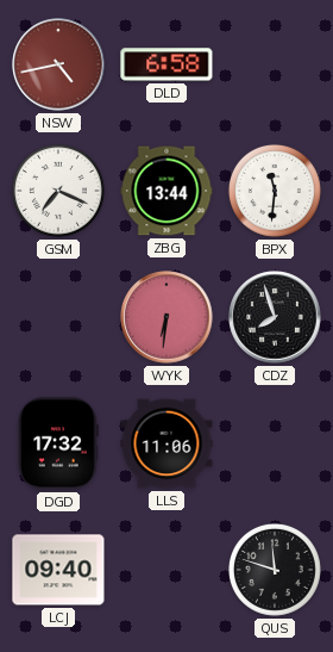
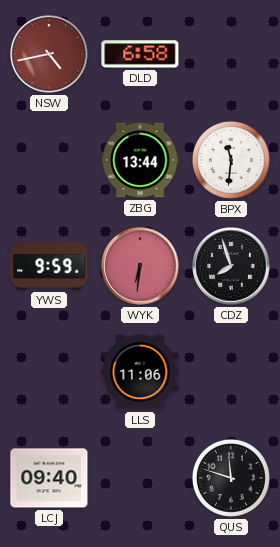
GSM: 7:19 -> none (58, 191)
YWS: none -> 9:59 (49, 266)
DGD: 17:32 -> none (58, 443)
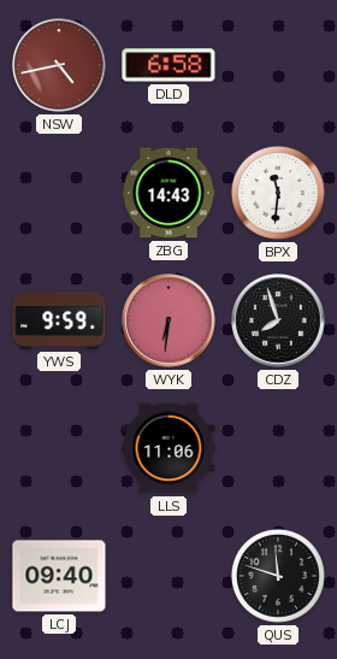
ZBG: 13:44 -> 14:43 (168, 193)
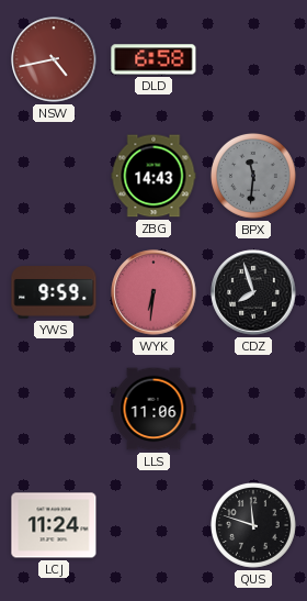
BPX dial: white -> grey (253, 176)
LCJ: 09:40 -> 11:24 (54, 525)
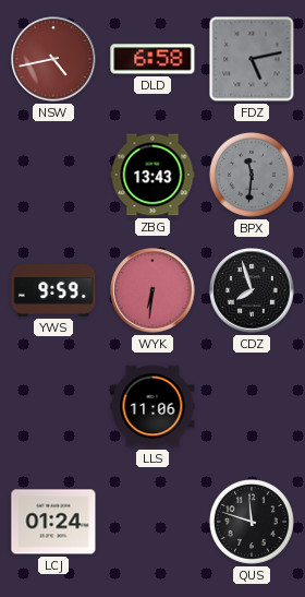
FDZ: none -> 5:13 (252, 59)
ZBG: 14:43 -> 13:43 (152, 175)
LCJ: 11:24 -> 01:24 (53, 522)
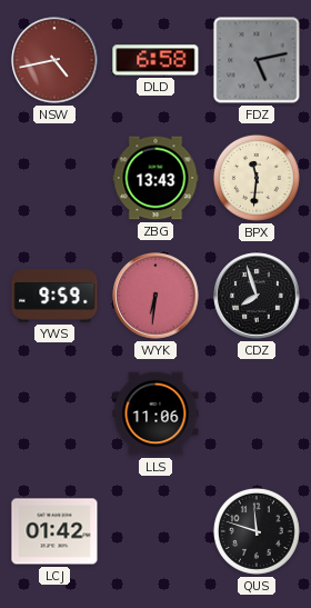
BPX dial: grey -> cream (257, 178)
LCJ: 01:24 -> 01:42 (54, 531)
